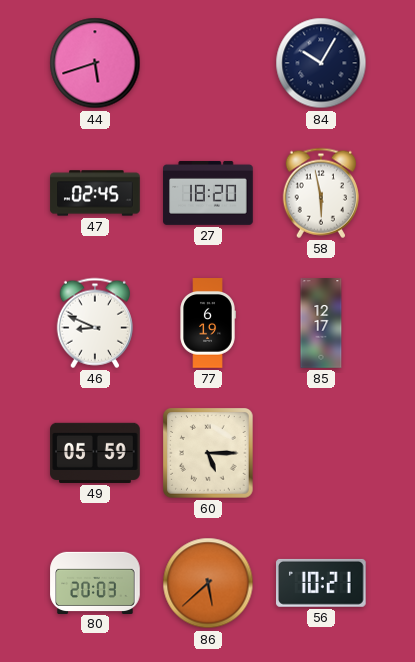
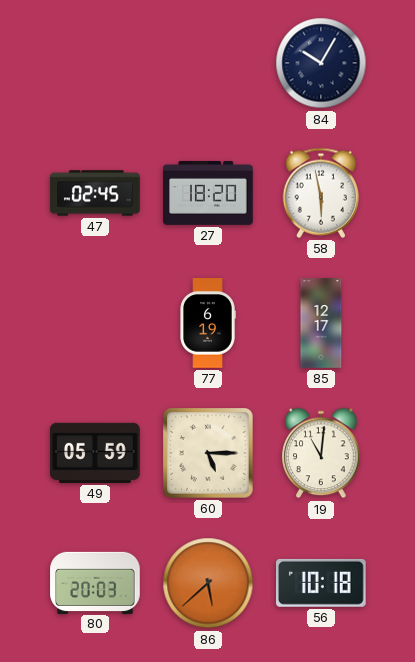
44: 5:42 -> none (95, 63)
46: 8:49 -> none (94, 323)
19: none -> 11:01 (321, 453)
56: 10:21 -> 10:18 (322, 583)
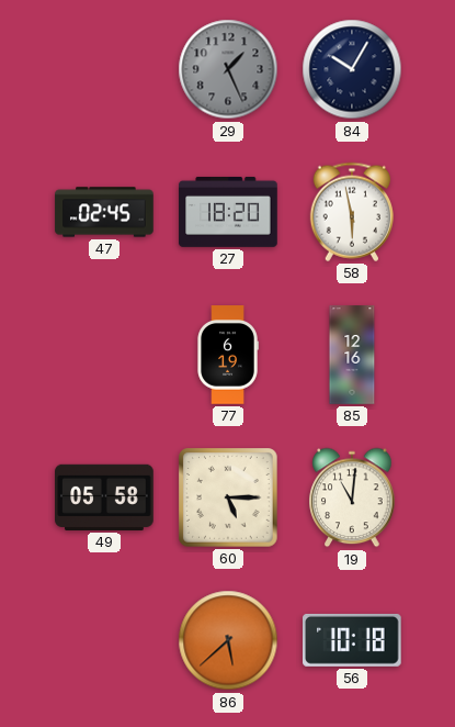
29: none -> 1:26 (228, 69)
85: 12:17 -> 12:16 (352, 355)
49: 05:59 -> 05:58 (104, 497)
80: 20:03 -> none (95, 582)
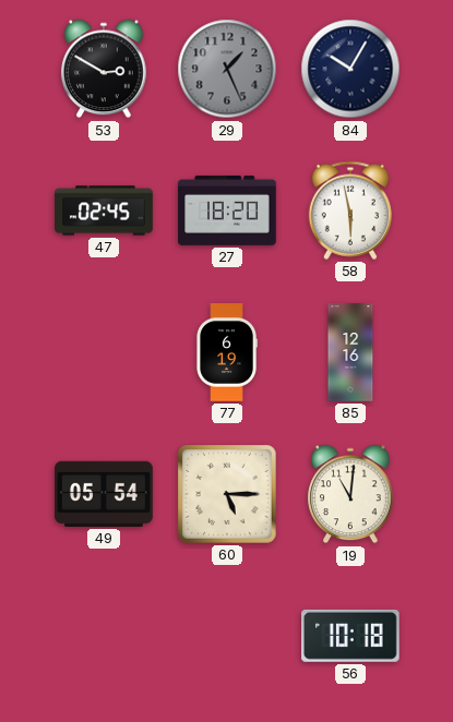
53: none -> 2:50 (104, 69)
49: 05:58 -> 05:54 (104, 494)
86: 5:38 -> none (228, 640)
